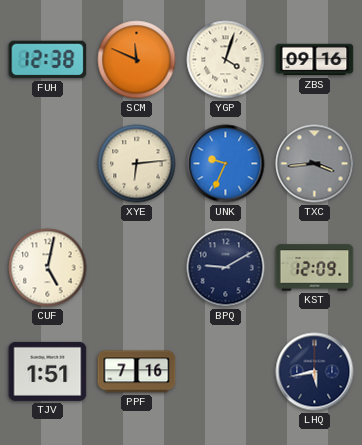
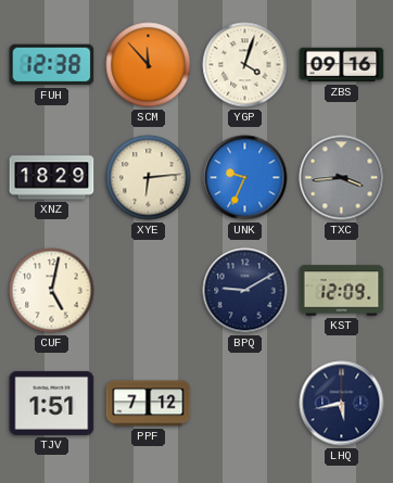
SCM: 11:49 -> 11:53 (149, 65)
XNZ: none -> 18:29 (52, 178)
PPF: 7:16 -> 7:12 (149, 404)
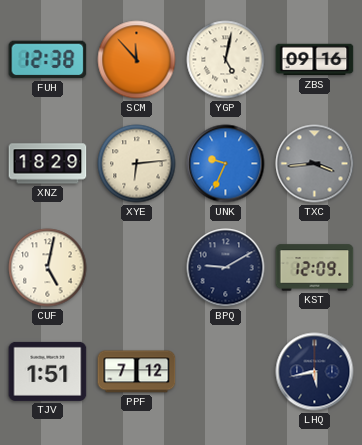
YGP: 4:03 -> 5:02 (226, 60)
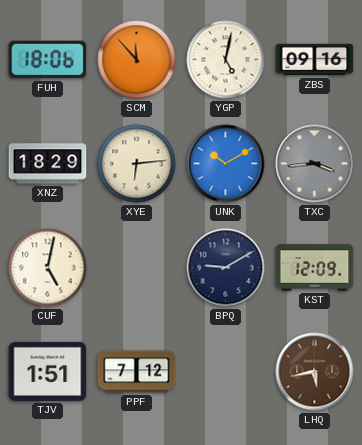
FUH: 12:38 -> 18:06 (48, 60)
UNK: 9:34 -> 10:10 (226, 164)
LHQ dial: navy -> brown (315, 372)
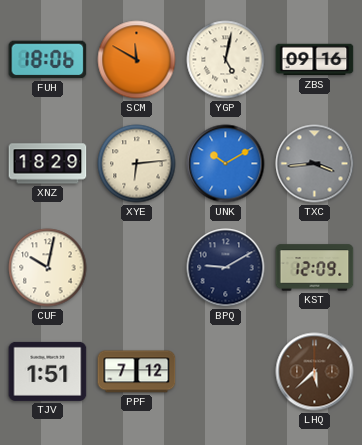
SCM: 11:53 -> 11:50 (137, 60)
CUF: 5:02 -> 10:02 (48, 268)
LHQ: 5:43 -> 5:38 (315, 372)
